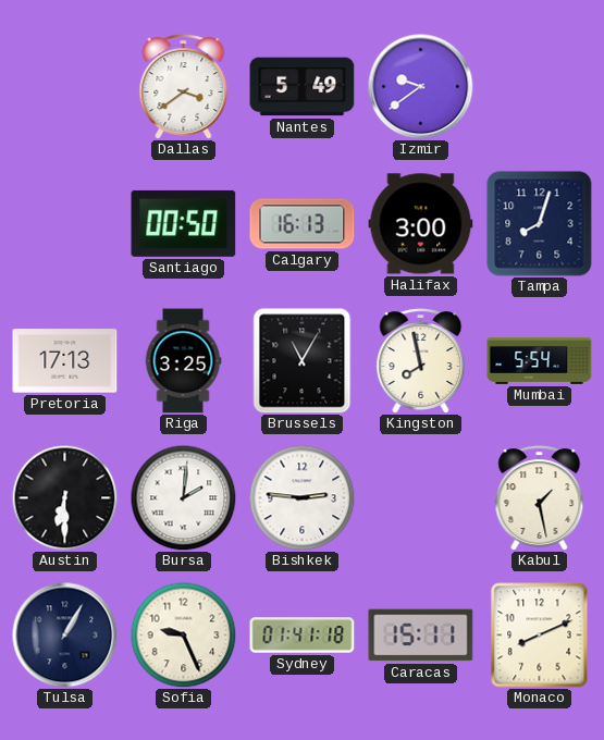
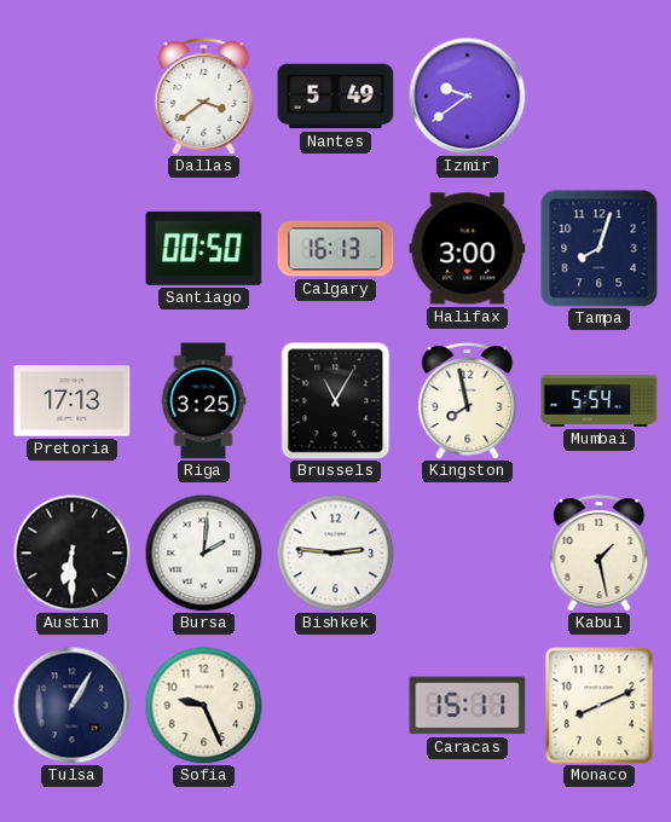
Sydney: 01:41 -> none (303, 636)
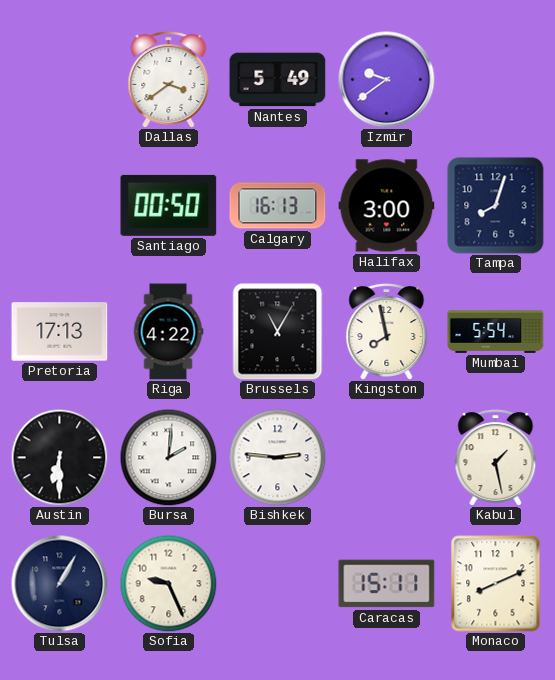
Riga: 3:25 -> 4:22 (168, 332)
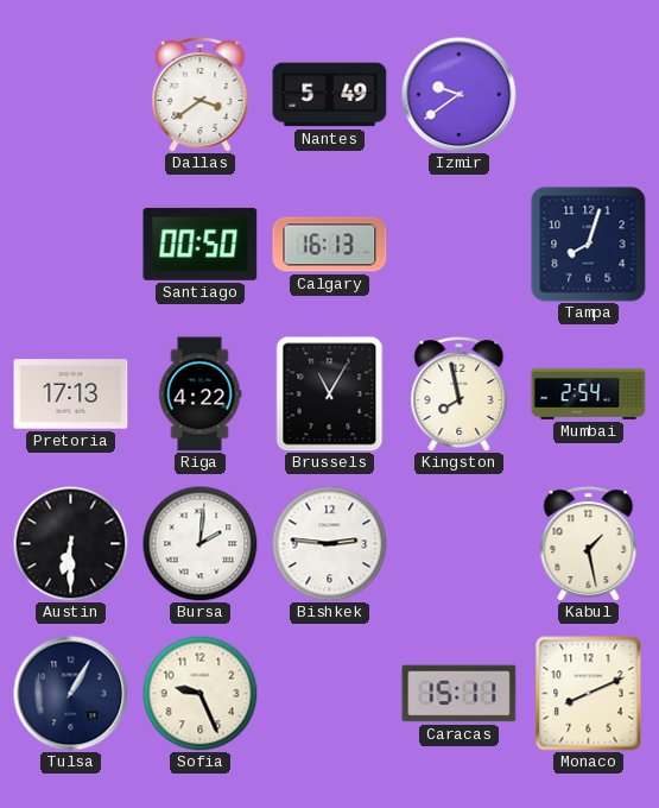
Halifax: 3:00 -> none (387, 206)
Mumbai: 5:54 -> 2:54 (589, 393)
